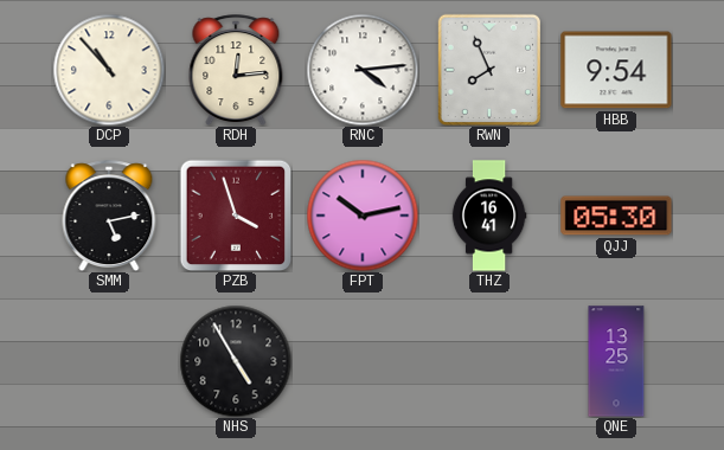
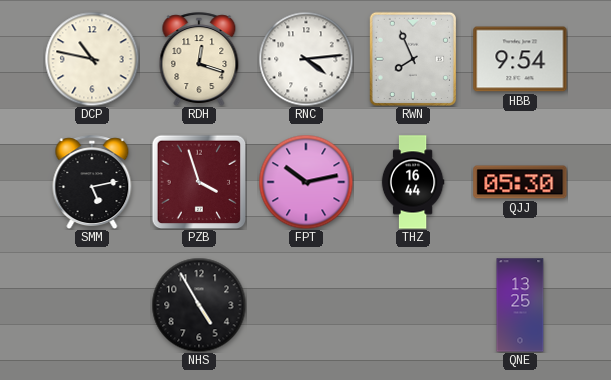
DCP: 10:53 -> 10:47 (92, 59)
RDH: 12:14 -> 12:18 (199, 59)
THZ: 16:41 -> 16:44 (413, 182)
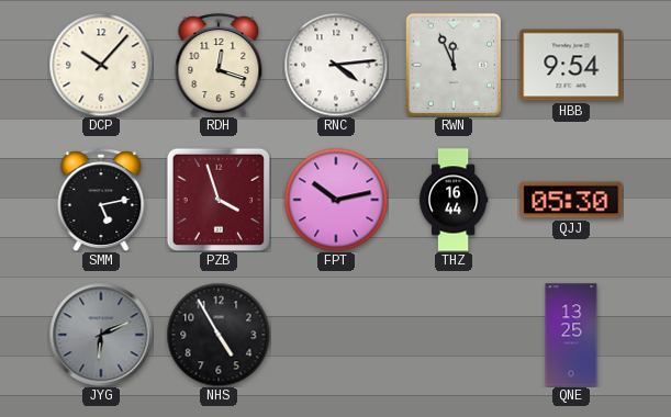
DCP: 10:47 -> 10:07 (101, 65)
RWN: 7:56 -> 11:56 (452, 64)
JYG: none -> 6:11 (101, 335)
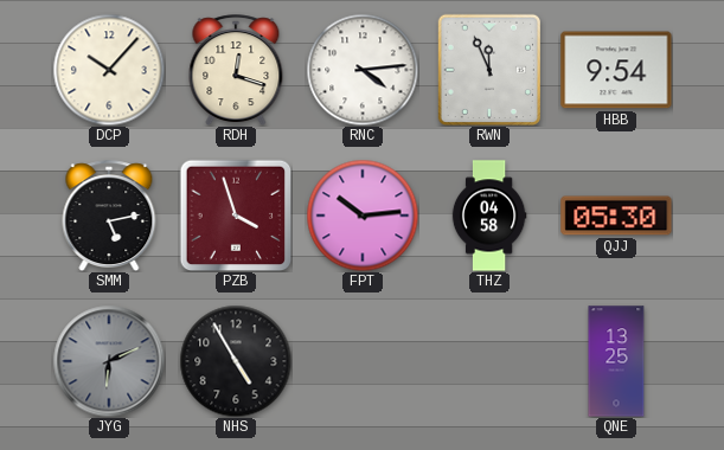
FPT: 10:13 -> 10:14 (363, 216)
THZ: 16:44 -> 04:58 (489, 216)
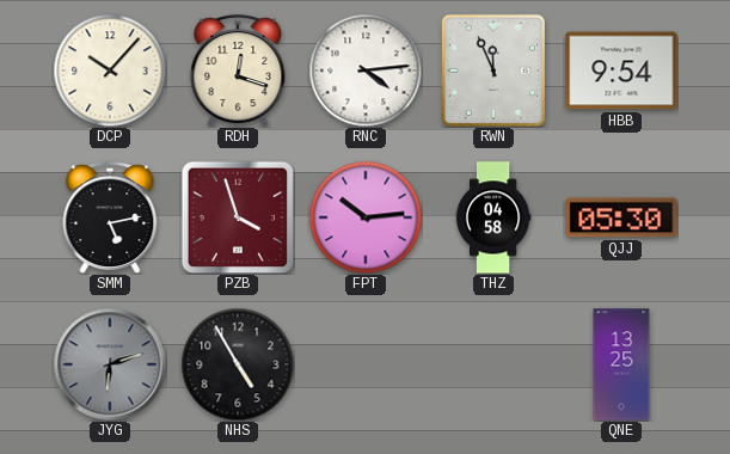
JYG: 6:11 -> 6:12 (110, 364)
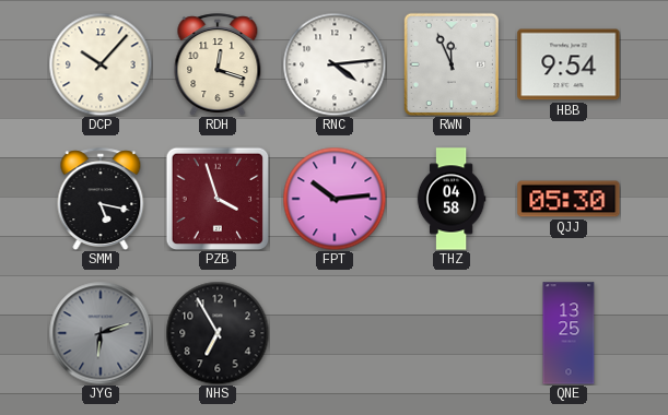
SMM: 5:13 -> 5:17 (101, 199)
NHS: 4:55 -> 6:55 (218, 333)
